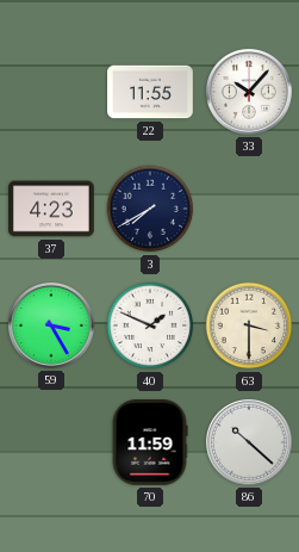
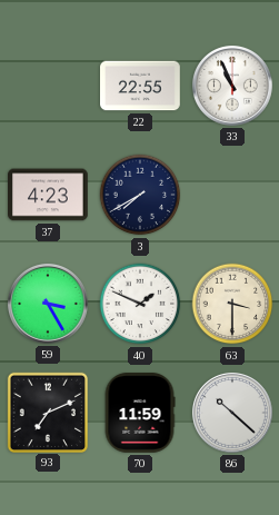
22: 11:55 -> 22:55 (141, 86)
33: 10:07 -> 10:56 (232, 86)
93: none -> 7:11 (47, 412)
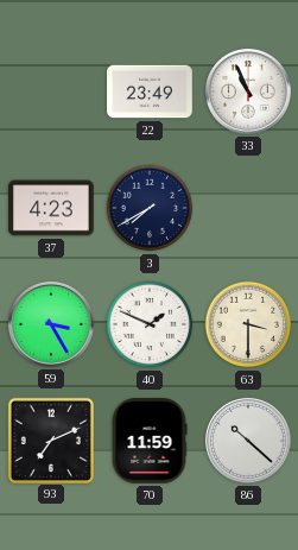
22: 22:55 -> 23:49 (151, 91)
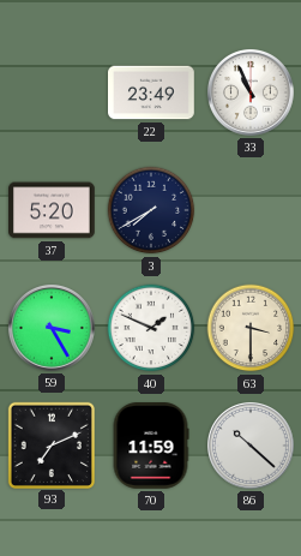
37: 4:23 -> 5:20 (53, 210)
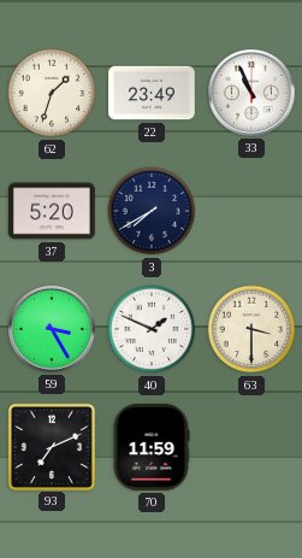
62: none -> 1:33 (52, 93)
86: 10:22 -> none (251, 446)
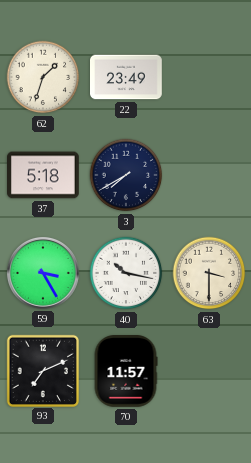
33: 10:56 -> none (251, 93)
37: 5:20 -> 5:18 (44, 175)
40: 1:49 -> 10:17 (126, 273)
70: 11:59 -> 11:57 (126, 372)
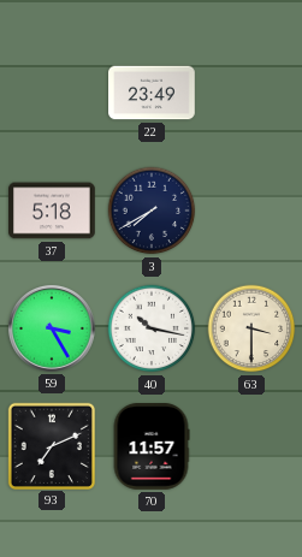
62: 1:33 -> none (43, 77)
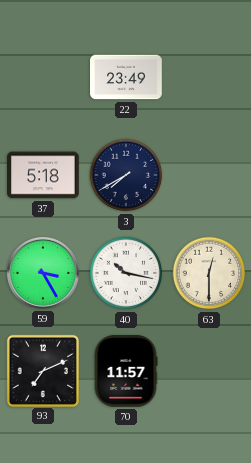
63: 3:30 -> 12:30 (209, 273)
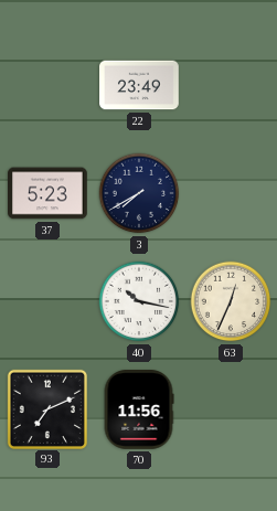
37: 5:18 -> 5:23 (49, 193)
59: 3:25 -> none (43, 273)
63: 12:30 -> 12:34 (231, 301)
70: 11:57 -> 11:56 (139, 411)
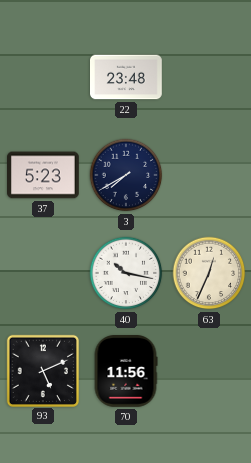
22: 23:49 -> 23:48 (127, 77)
93: 7:11 -> 5:11 (42, 370)
